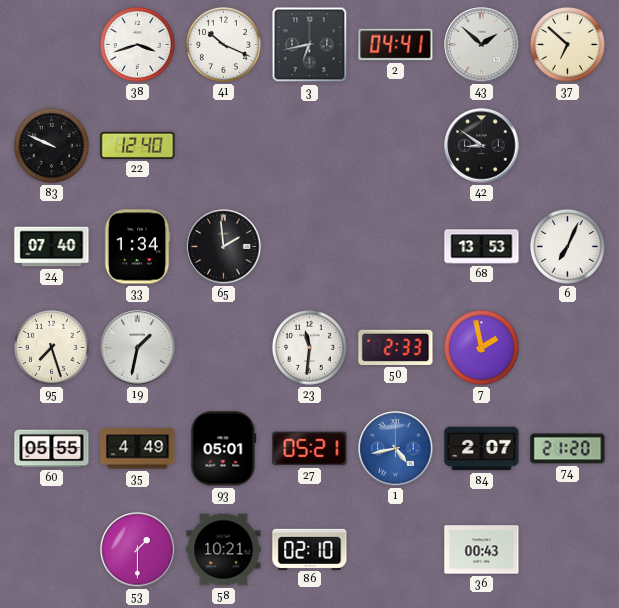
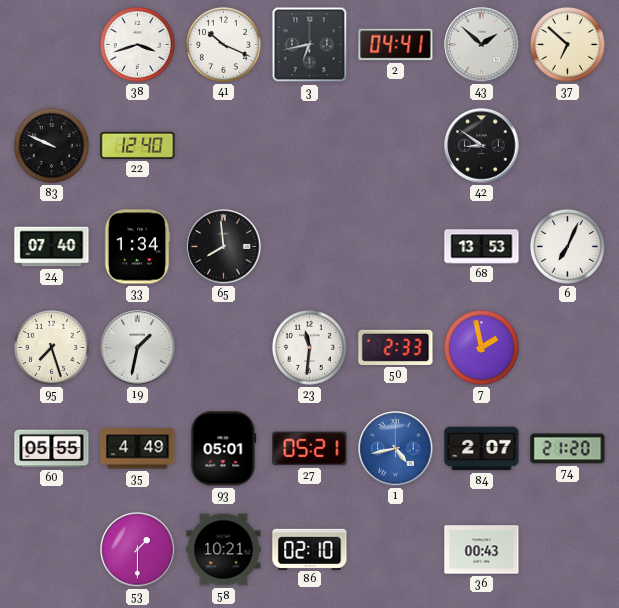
65: 1:59 -> 7:59 (224, 247)
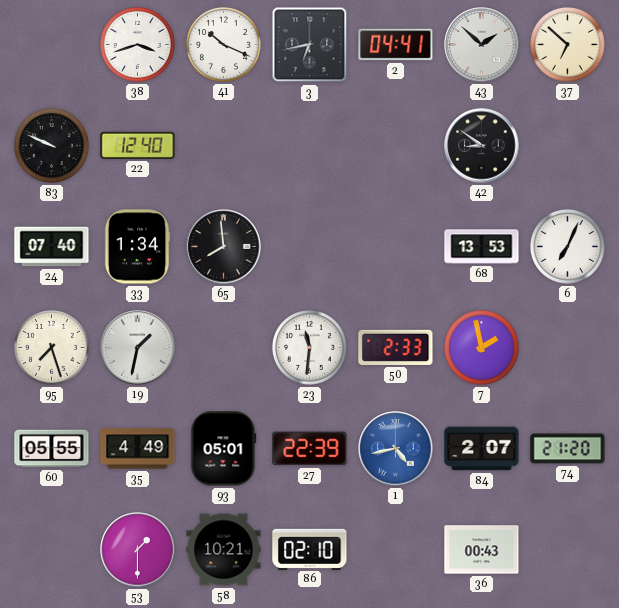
27: 05:21 -> 22:39 (310, 449)
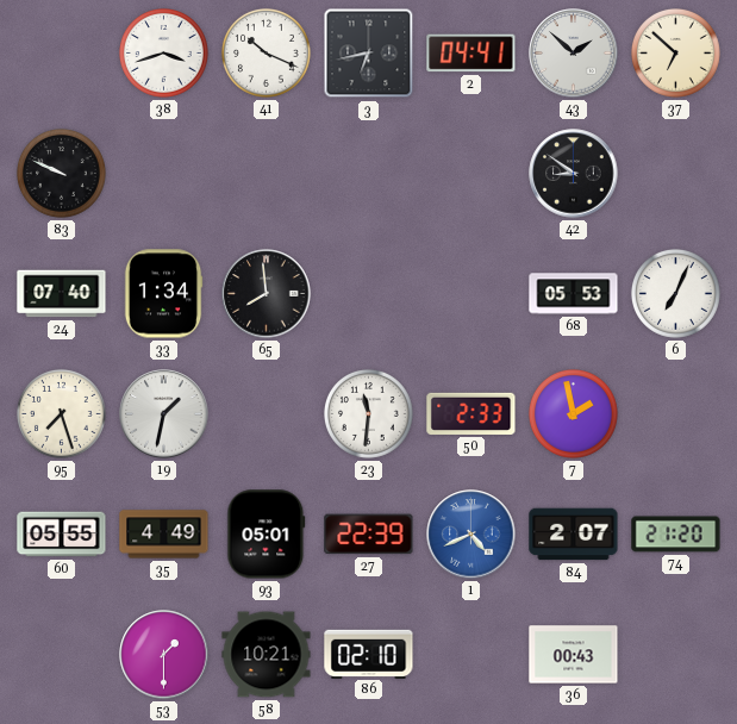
22: 12:40 -> none (138, 145)
68: 13:53 -> 05:53 (574, 294)
1: 4:43 -> 4:41 (471, 535)
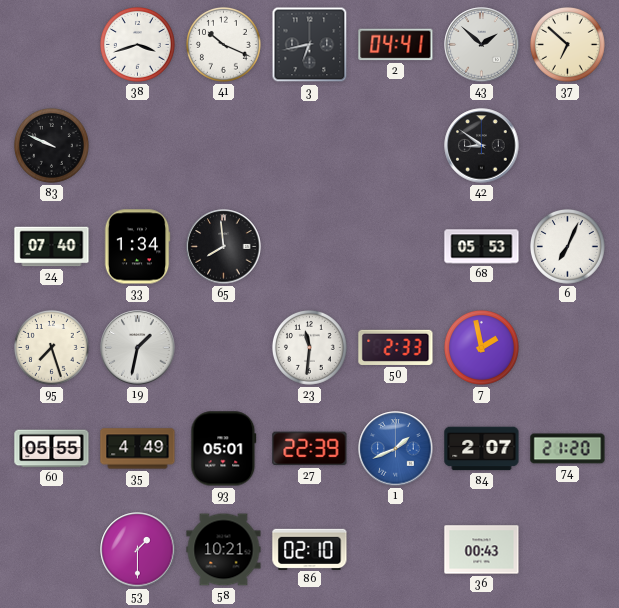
1: 4:41 -> 1:41 (396, 449)
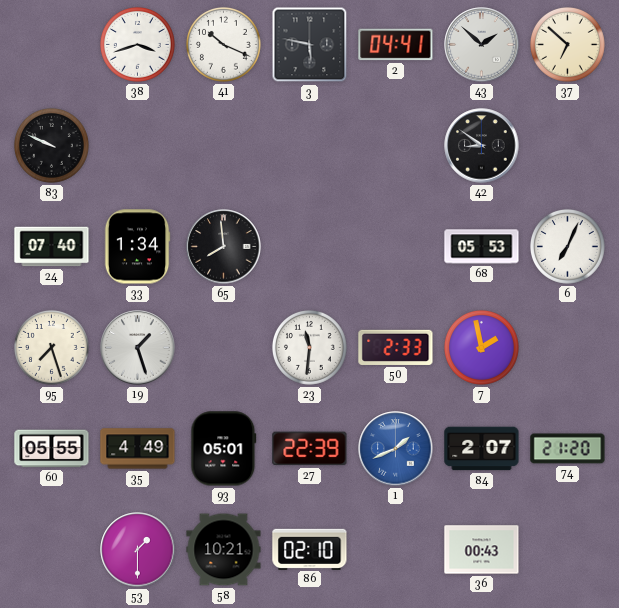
3: 6:43 -> 5:47 (310, 45)
19: 1:32 -> 1:27 (138, 348)
